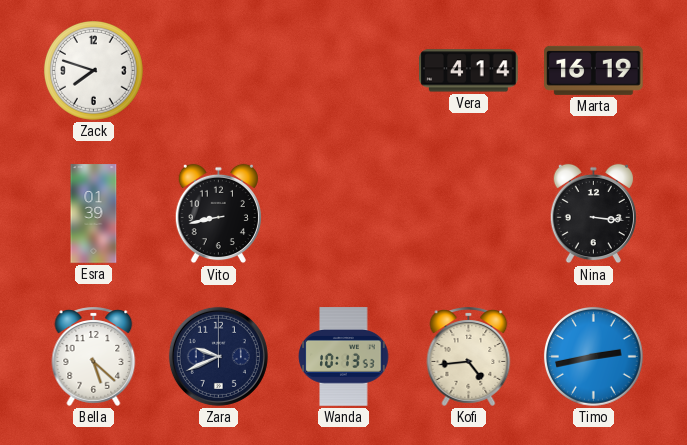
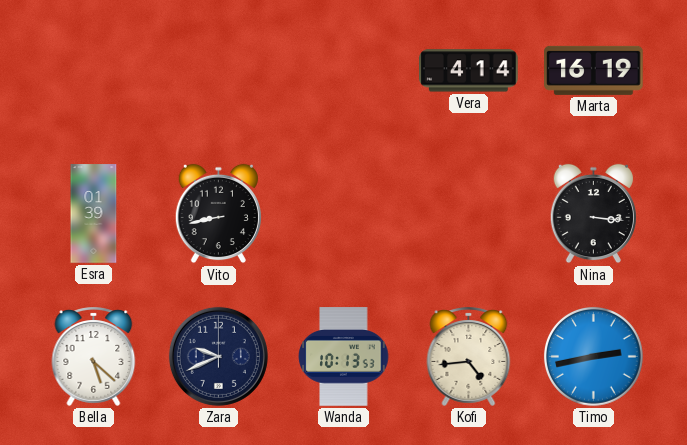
Zack: 7:48 -> none (93, 70)
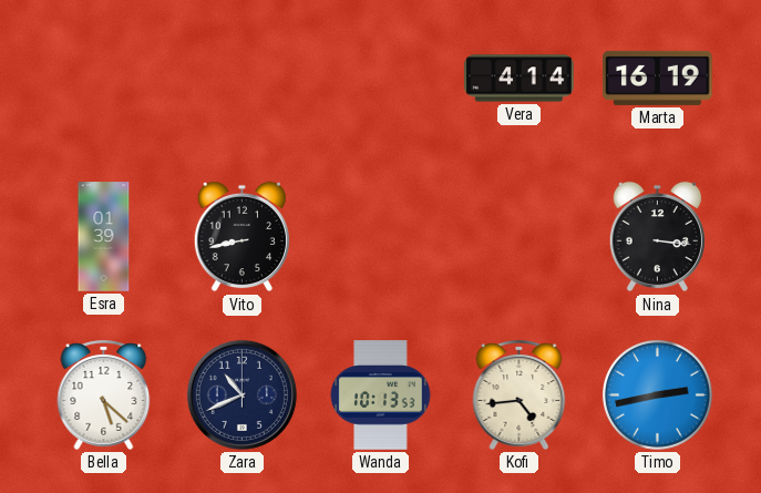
Zara: 9:41 -> 10:41 (241, 394)
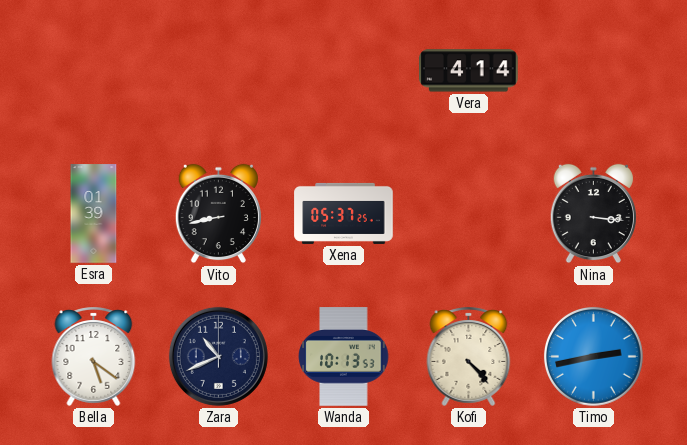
Marta: 16:19 -> none (658, 78)
Xena: none -> 05:37 (344, 213)
Bella: 5:22 -> 5:21 (94, 356)
Kofi: 4:44 -> 4:23 (469, 356)
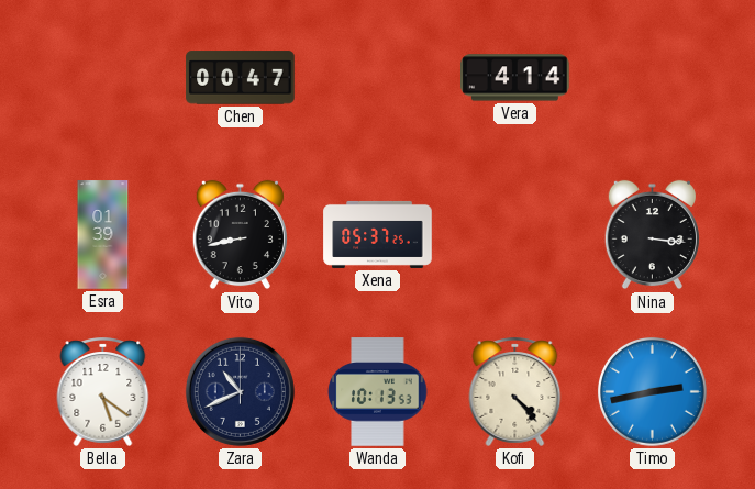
Chen: none -> 00:47 (241, 78)
